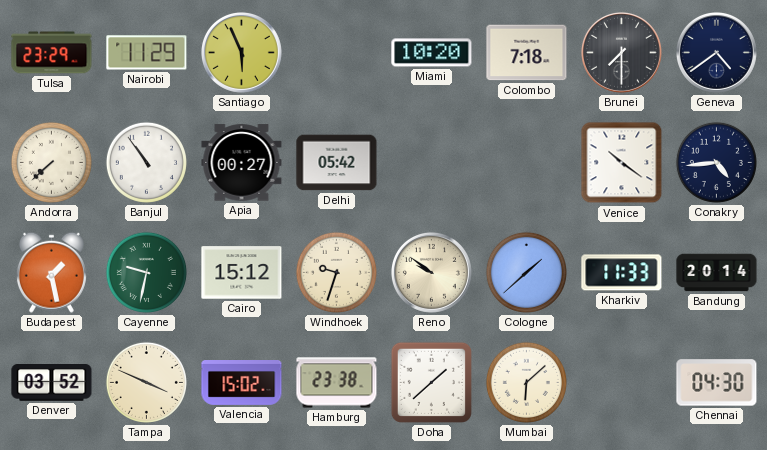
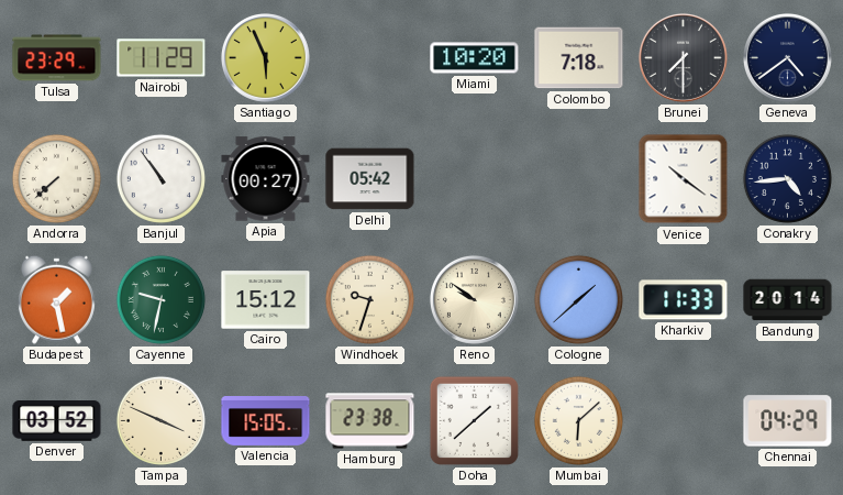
Valencia: 15:02 -> 15:05 (266, 421)
Chennai: 04:30 -> 04:29 (788, 421)
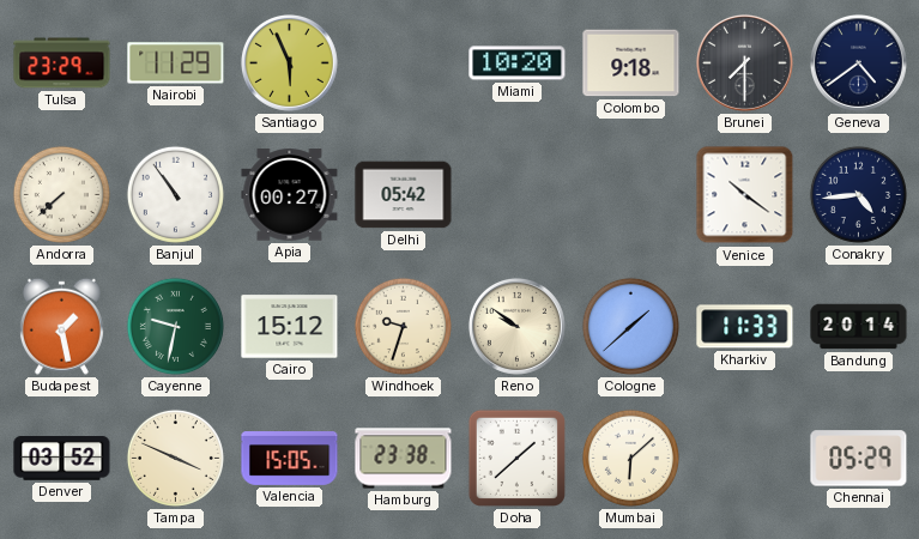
Colombo: 7:18 -> 9:18 (631, 63)
Chennai: 04:29 -> 05:29 (859, 459)
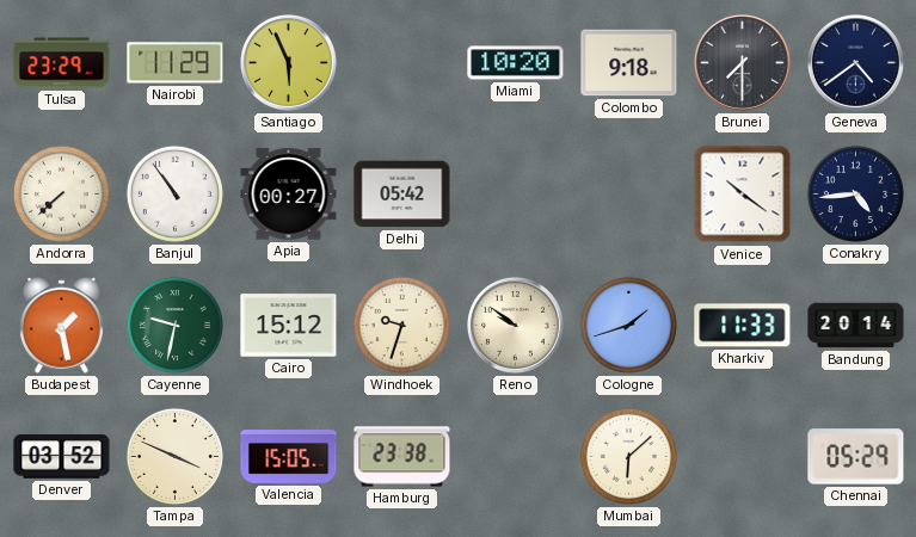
Cologne: 1:38 -> 1:42 (628, 325)
Doha: 1:38 -> none (516, 458)
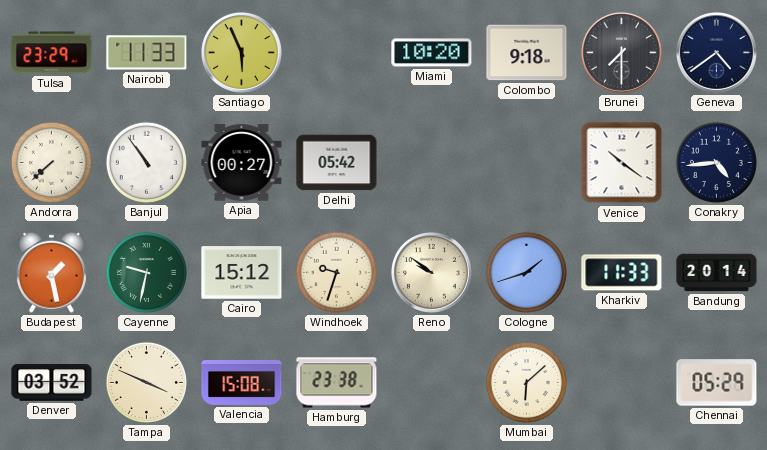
Nairobi: 11:29 -> 11:33 (147, 53)
Valencia: 15:05 -> 15:08 (242, 383)
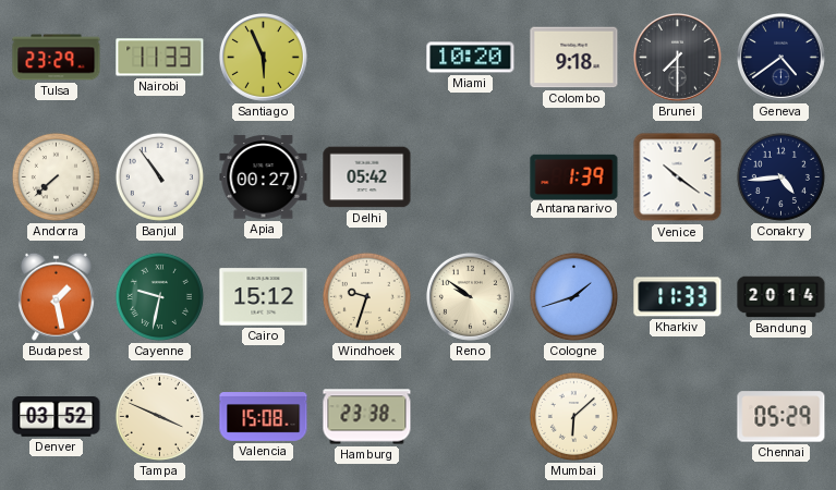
Antananarivo: none -> 1:39 (574, 176)
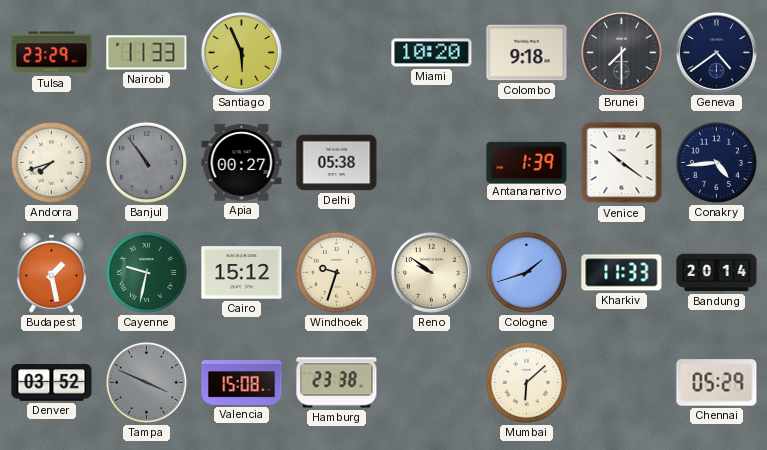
Andorra: 7:38 -> 7:42 (51, 162)
Banjul dial: white -> grey (146, 162)
Delhi: 05:42 -> 05:38 (337, 163)
Tampa dial: cream -> grey (146, 382)
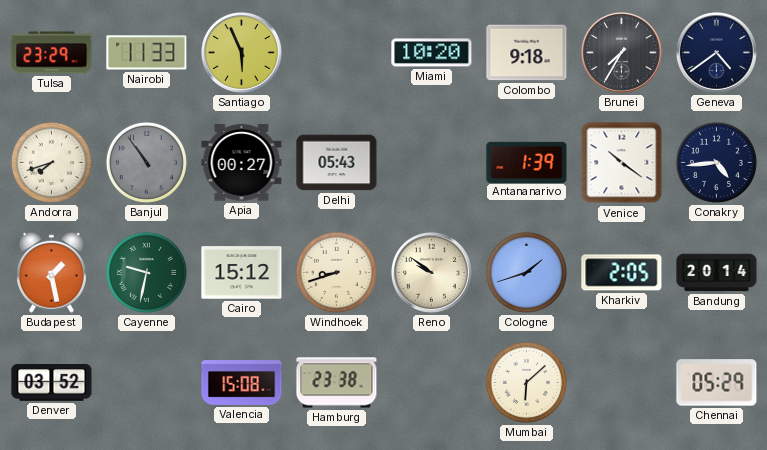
Brunei: 7:30 -> 7:35 (621, 52)
Delhi: 05:38 -> 05:43 (337, 163)
Windhoek: 9:33 -> 8:42 (336, 272)
Kharkiv: 11:33 -> 2:05 (622, 273)
Tampa: 3:49 -> none (146, 382)
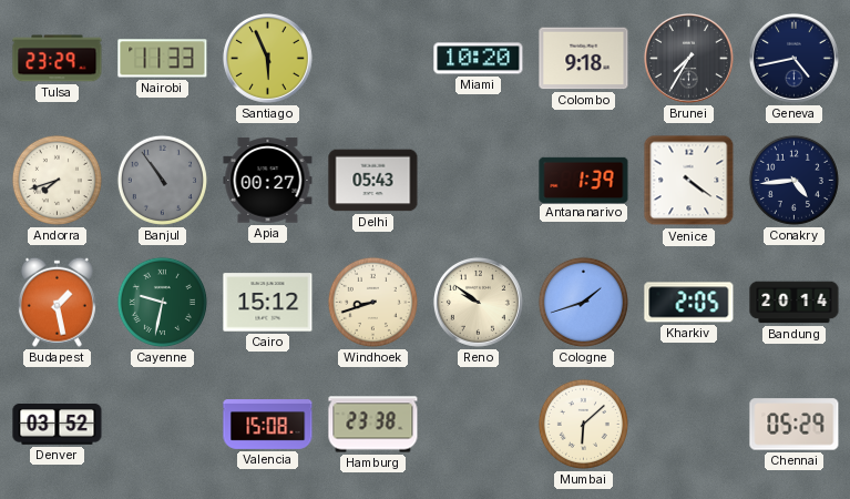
Geneva: 4:39 -> 4:43 (793, 58)
Venice: 10:21 -> 4:21 (689, 181)
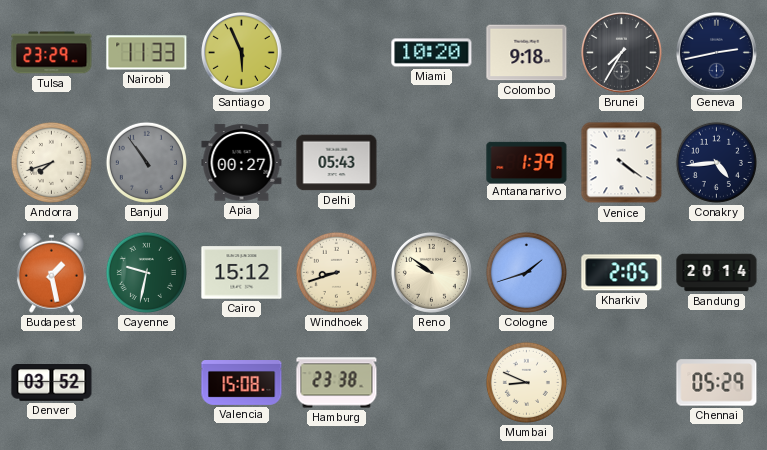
Geneva: 4:43 -> 2:43 (716, 52)
Mumbai: 6:08 -> 8:49 (526, 382)
